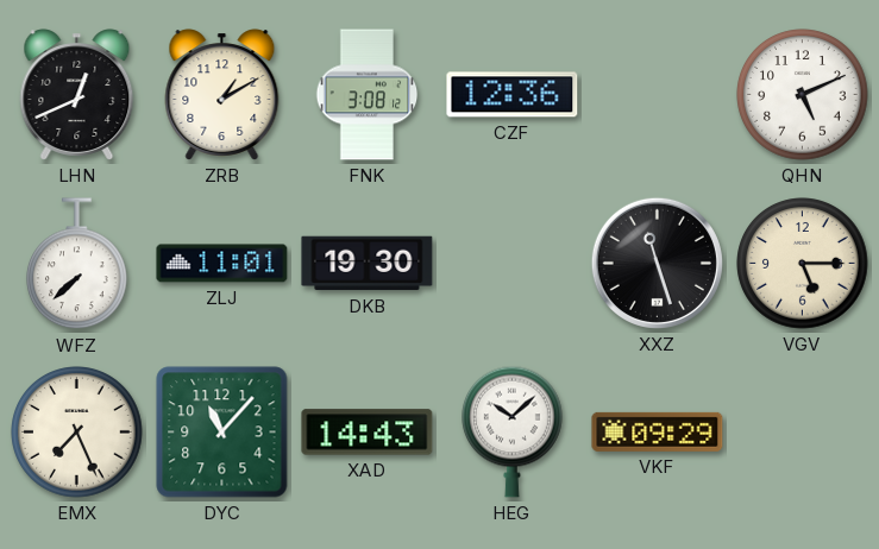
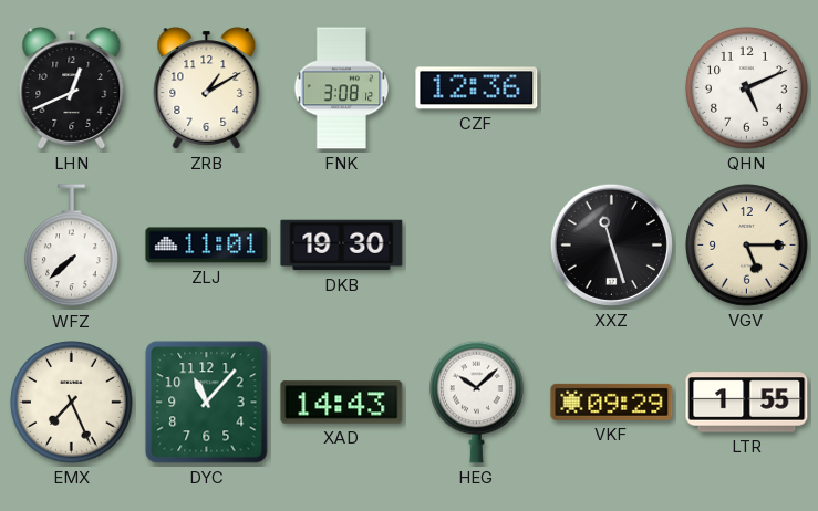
LTR: none -> 1:55 (747, 403)
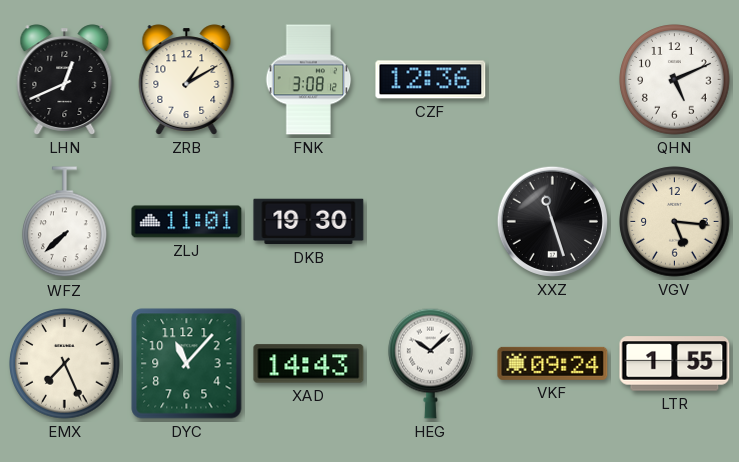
VGV: 5:15 -> 5:16 (675, 222)
VKF: 09:29 -> 09:24 (553, 363)
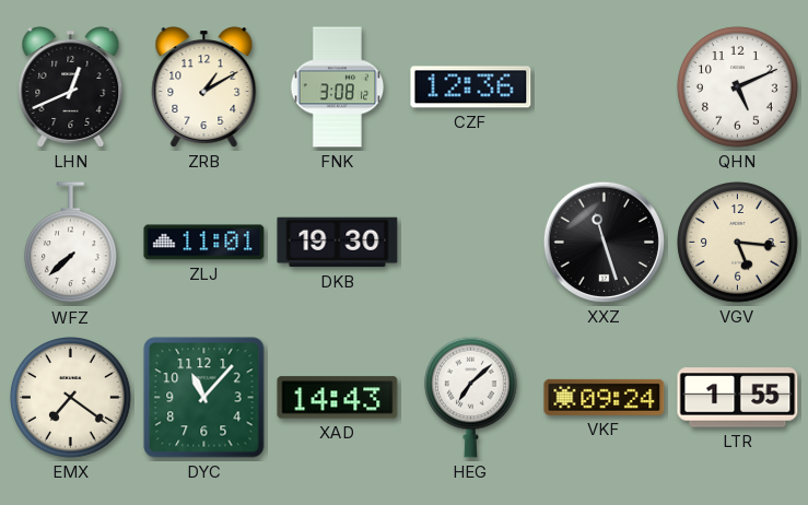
EMX: 7:26 -> 7:21 (71, 398)
HEG: 10:08 -> 7:08 (471, 397)
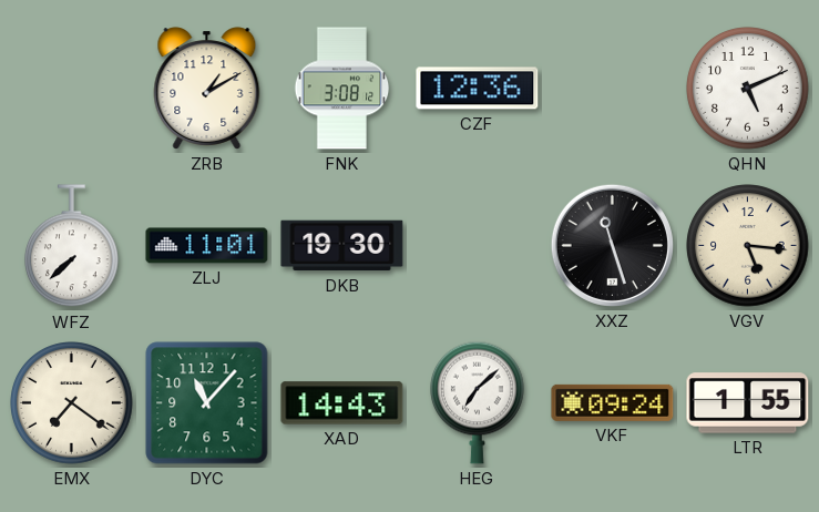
LHN: 12:41 -> none (71, 87)
